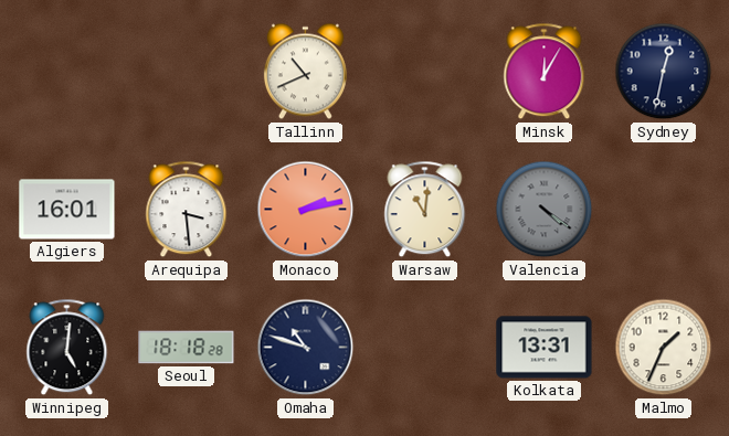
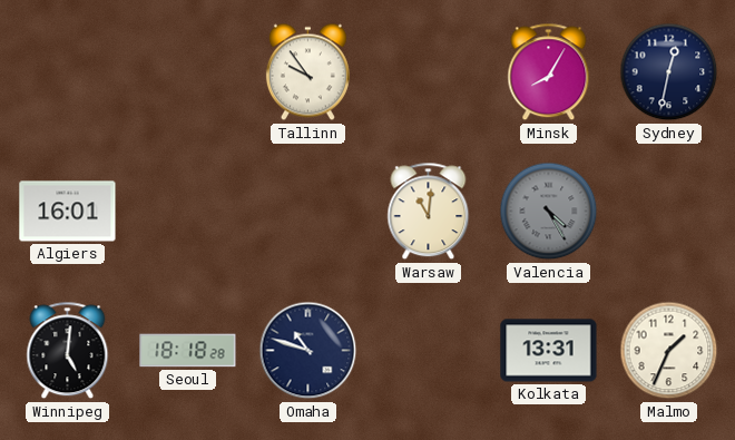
Tallinn: 10:41 -> 9:54 (307, 72)
Minsk: 12:05 -> 8:05 (549, 72)
Arequipa: 3:29 -> none (187, 210)
Monaco: 2:13 -> none (306, 210)
Valencia: 4:21 -> 4:25 (549, 212)
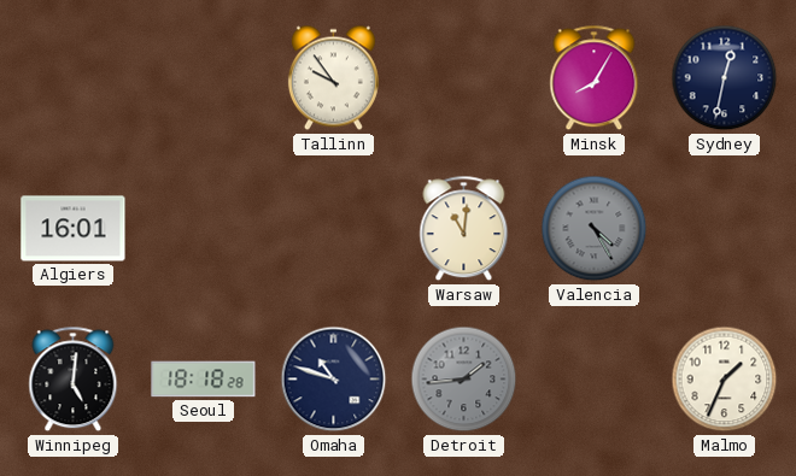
Detroit: none -> 1:44 (464, 380)
Kolkata: 13:31 -> none (549, 351)
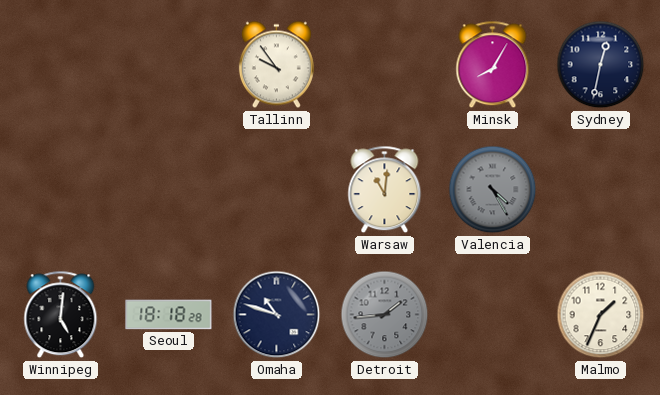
Algiers: 16:01 -> none (74, 229)
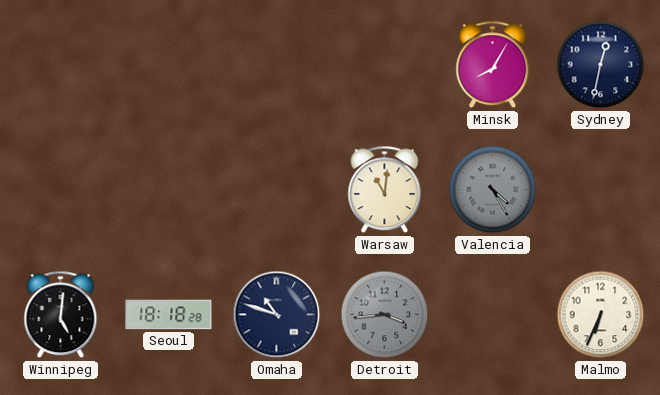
Tallinn: 9:54 -> none (276, 65)
Detroit: 1:44 -> 3:44 (385, 315)
Malmo: 1:34 -> 6:34 (601, 315)
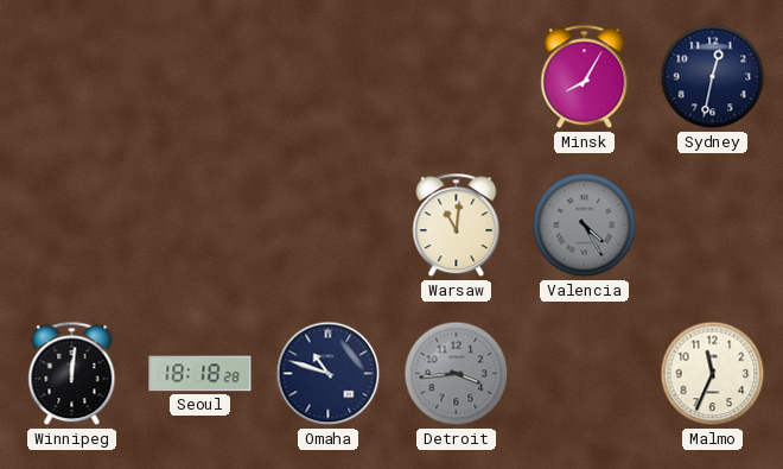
Winnipeg: 5:01 -> 12:01 (72, 374)
Malmo: 6:34 -> 11:34 (713, 374)
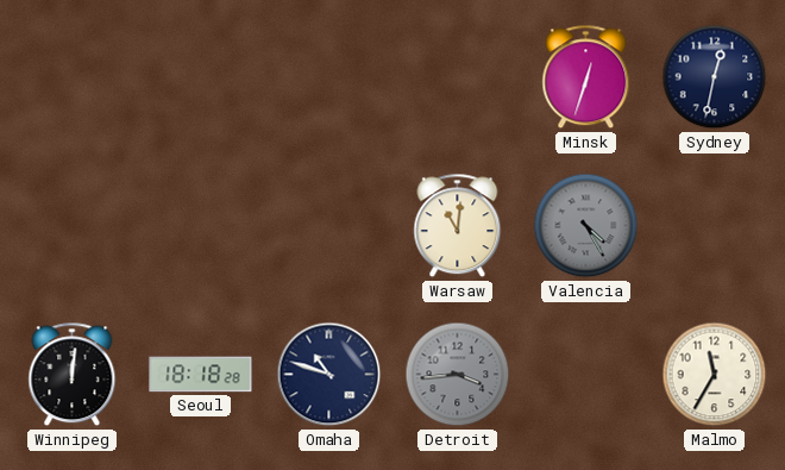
Minsk: 8:05 -> 12:33 (586, 77)
Malmo: 11:34 -> 11:35 (715, 375)
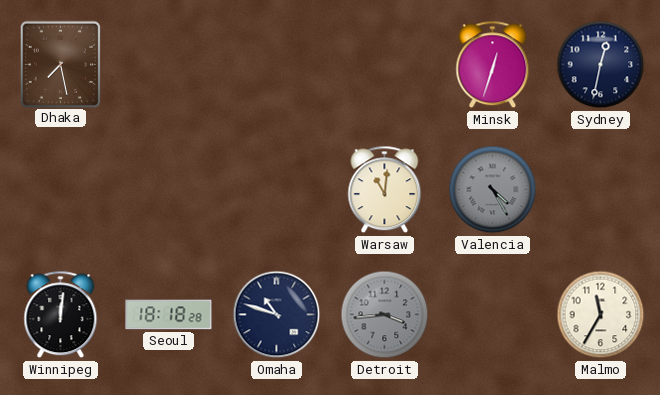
Dhaka: none -> 7:28 (60, 64)
